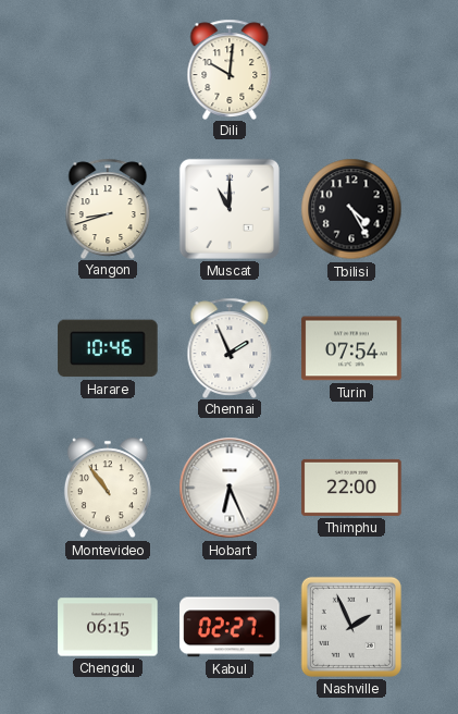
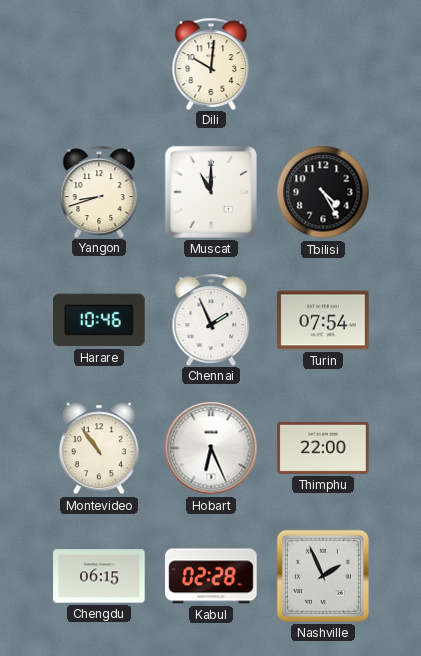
Kabul: 02:27 -> 02:28 (211, 576)
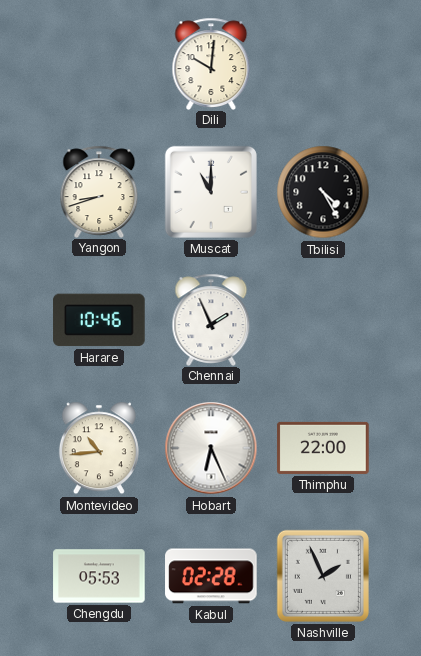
Turin: 07:54 -> none (323, 320)
Montevideo: 10:54 -> 10:44 (99, 448)
Chengdu: 06:15 -> 05:53 (99, 576)
